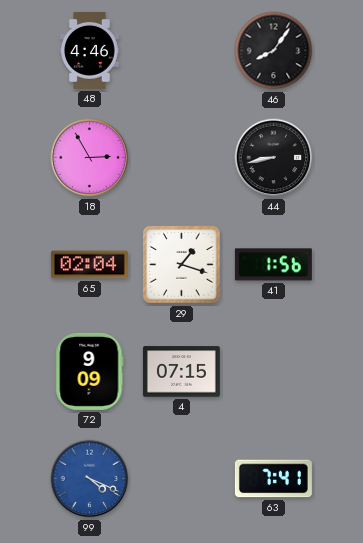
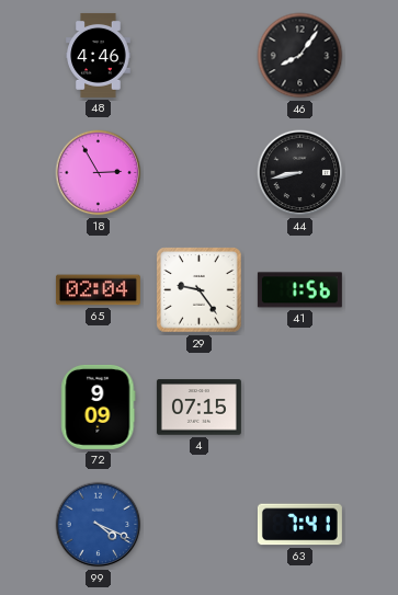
29: 1:18 -> 9:24 (200, 290)
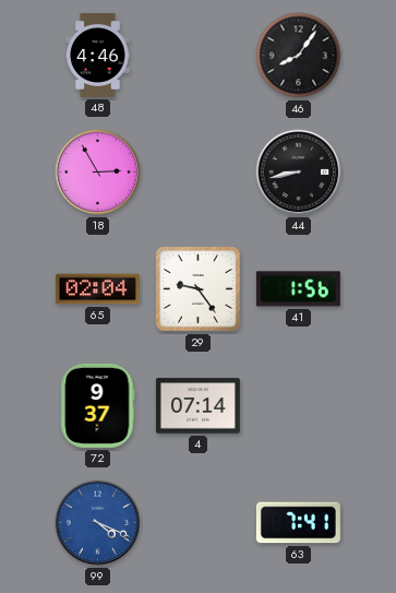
72: 9:09 -> 9:37 (98, 405)
4: 07:15 -> 07:14 (197, 406)
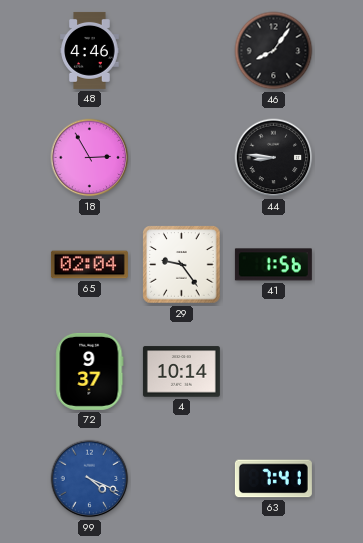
44: 8:43 -> 8:46 (274, 158)
4: 07:14 -> 10:14 (181, 372)
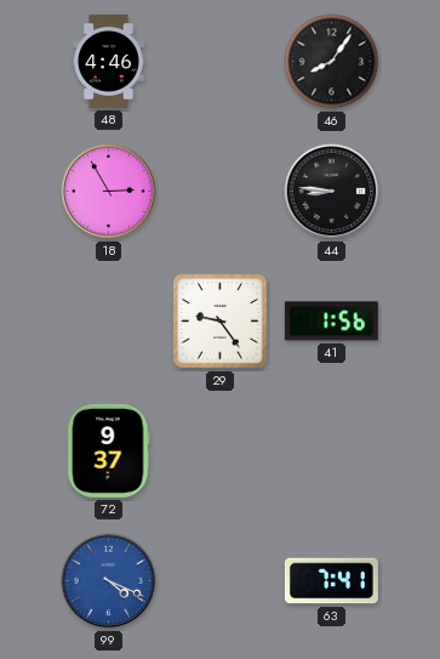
65: 02:04 -> none (89, 265)
4: 10:14 -> none (181, 372)
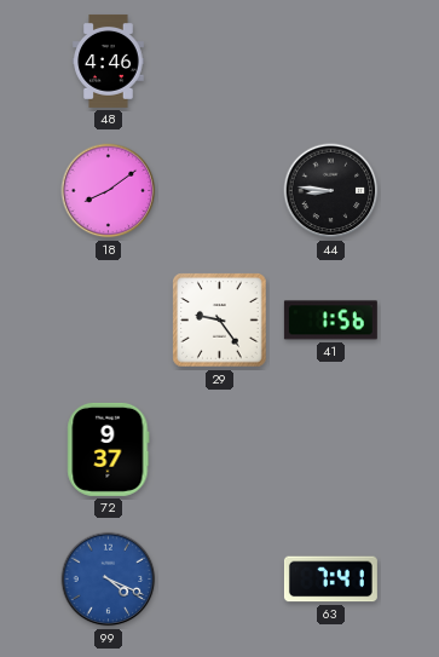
46: 8:06 -> none (332, 62)
18: 2:55 -> 8:09 (109, 191)
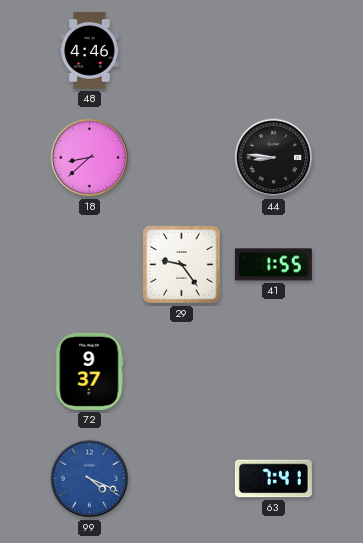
18: 8:09 -> 8:38 (90, 158)
41: 1:56 -> 1:55 (273, 265)
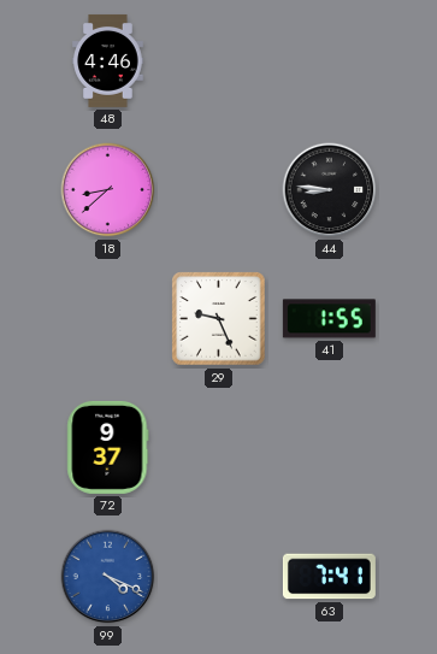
29: 9:24 -> 9:26 (219, 319)
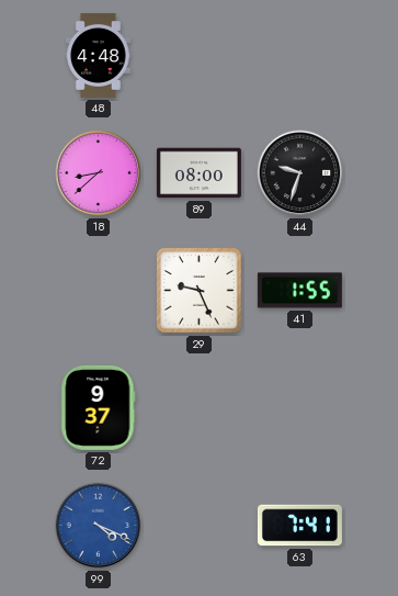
48: 4:46 -> 4:48 (99, 55)
89: none -> 08:00 (198, 173)
44: 8:46 -> 9:33 (300, 173)
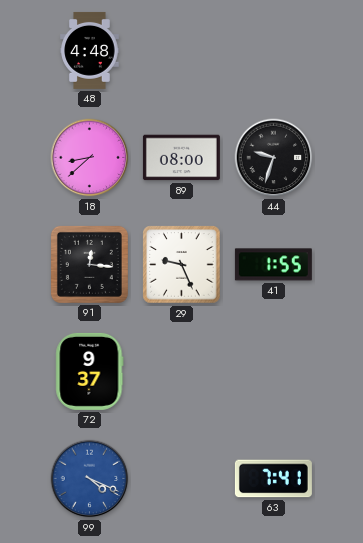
91: none -> 12:16 (89, 264)
